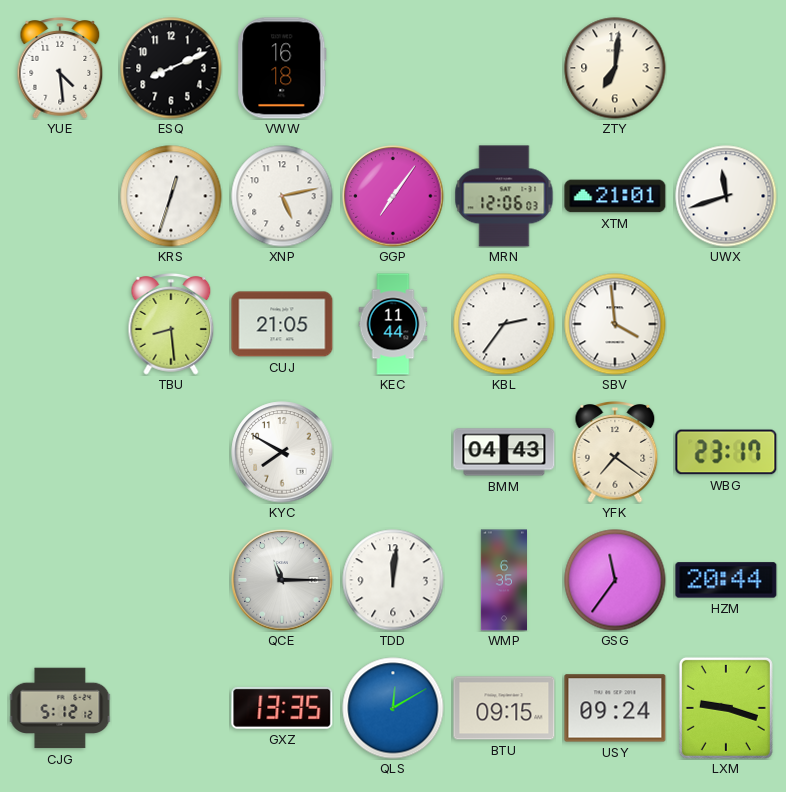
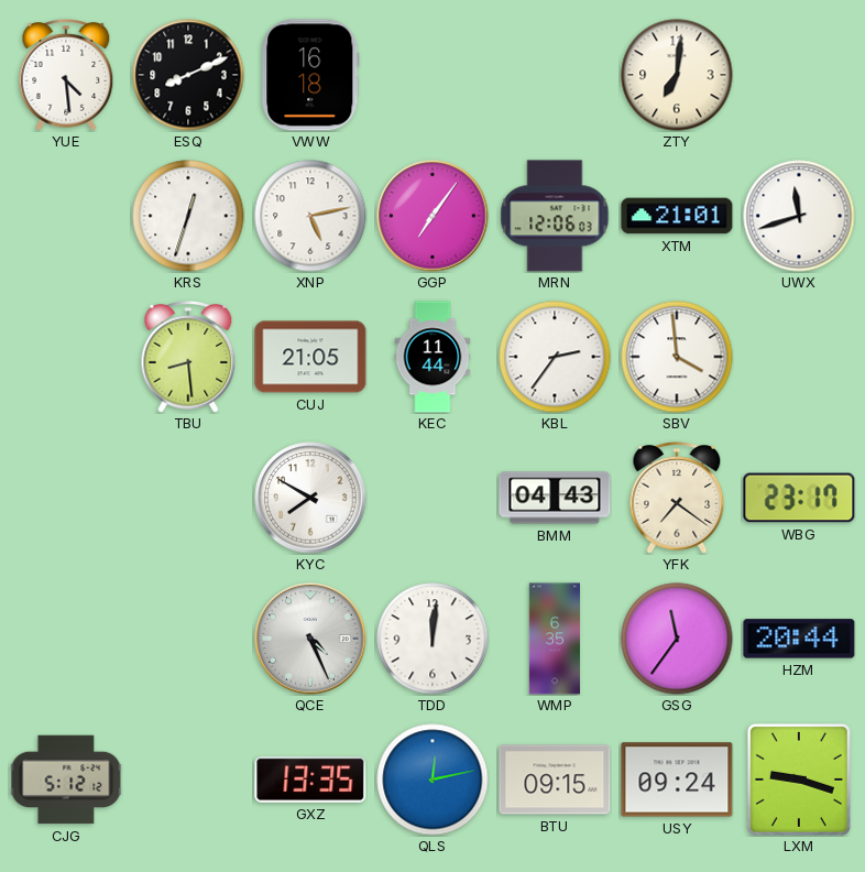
QCE: 11:15 -> 4:26 (310, 639)
QLS: 12:10 -> 12:13 (432, 780)
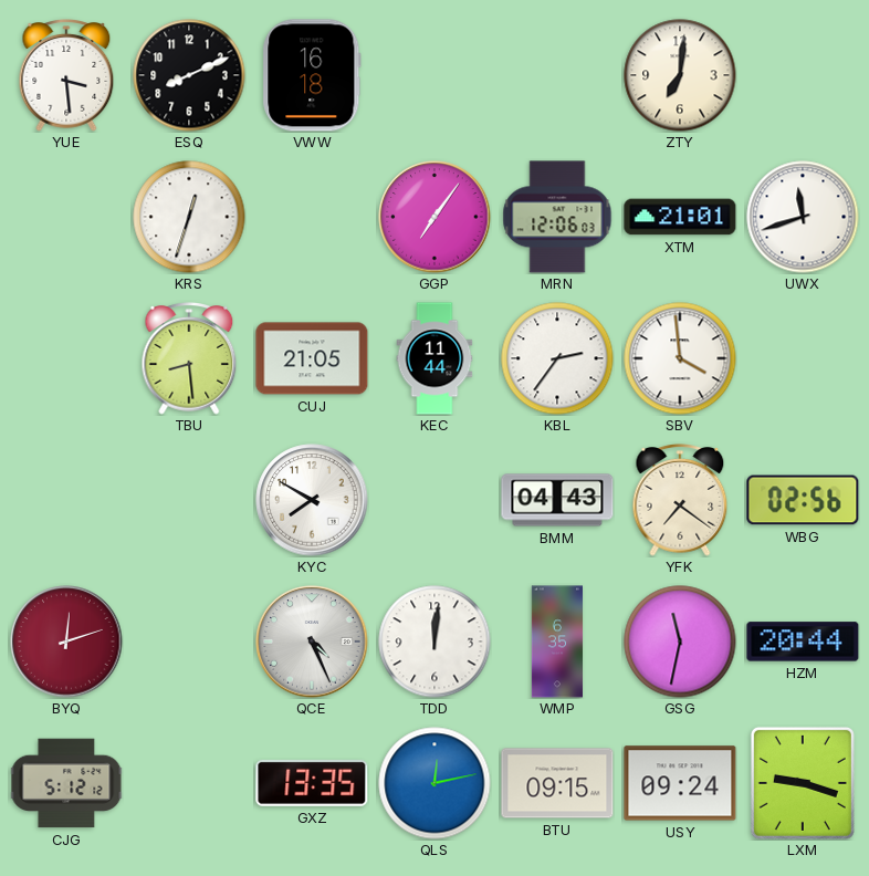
YUE: 4:29 -> 3:29 (66, 75)
XNP: 5:13 -> none (310, 216)
WBG: 23:17 -> 02:56 (803, 500)
BYQ: none -> 12:12 (66, 642)
GSG: 11:36 -> 11:32 (680, 642)
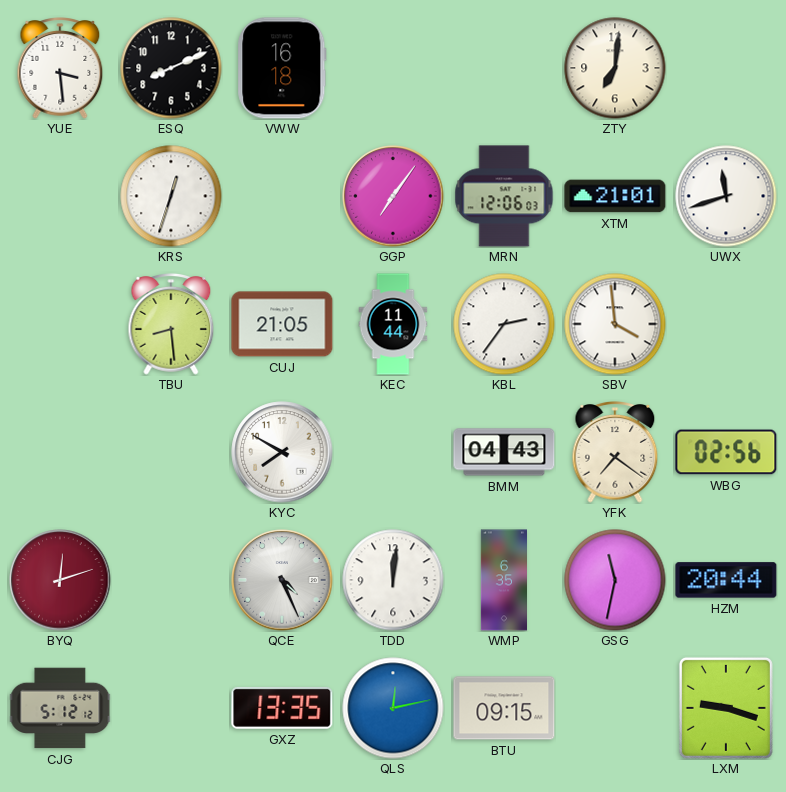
USY: 09:24 -> none (680, 783)
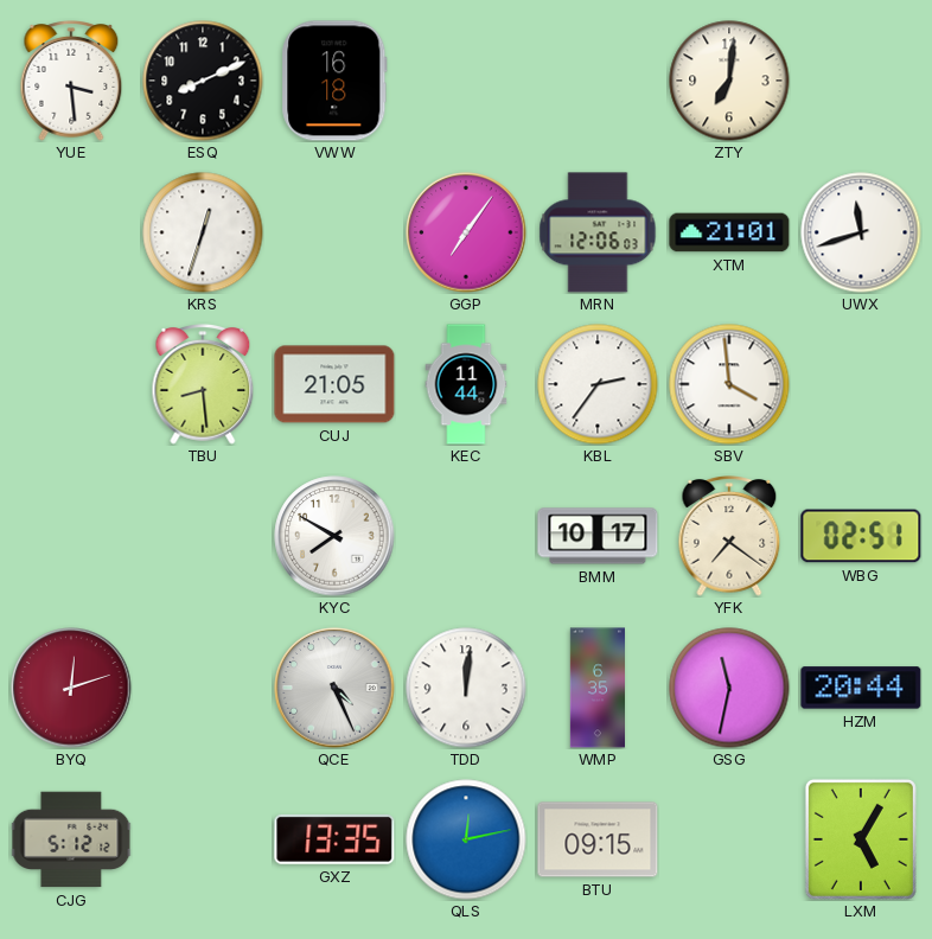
BMM: 04:43 -> 10:17 (598, 536)
WBG: 02:56 -> 02:51 (861, 536)
LXM: 9:18 -> 5:05 (861, 839)
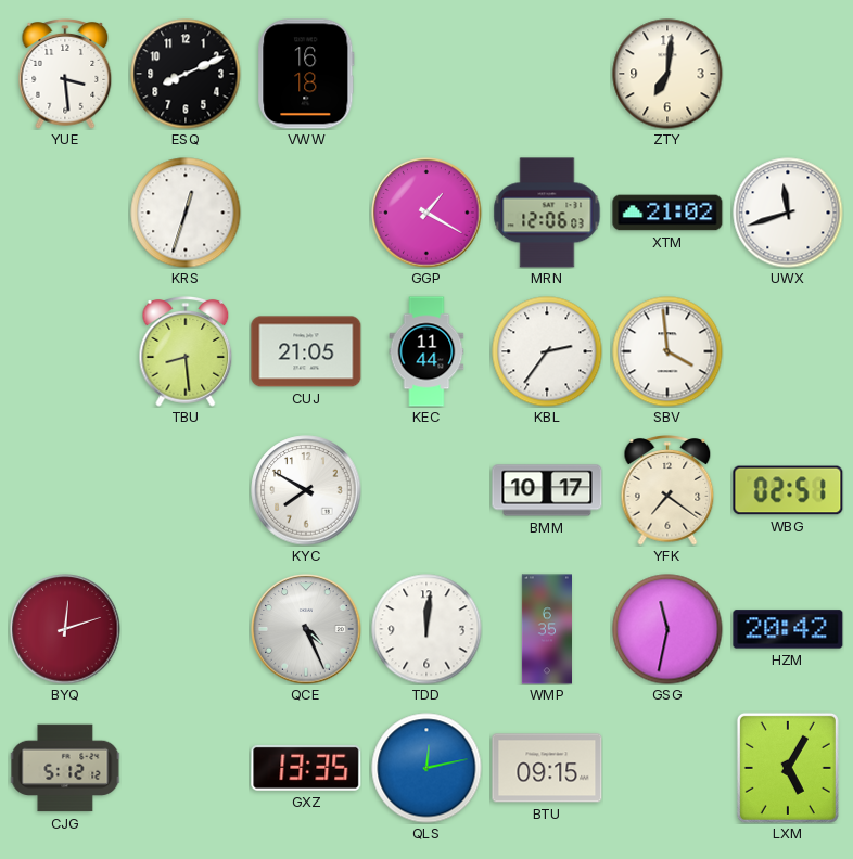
GGP: 7:06 -> 1:20 (426, 213)
XTM: 21:01 -> 21:02 (667, 213)
HZM: 20:44 -> 20:42 (788, 629)
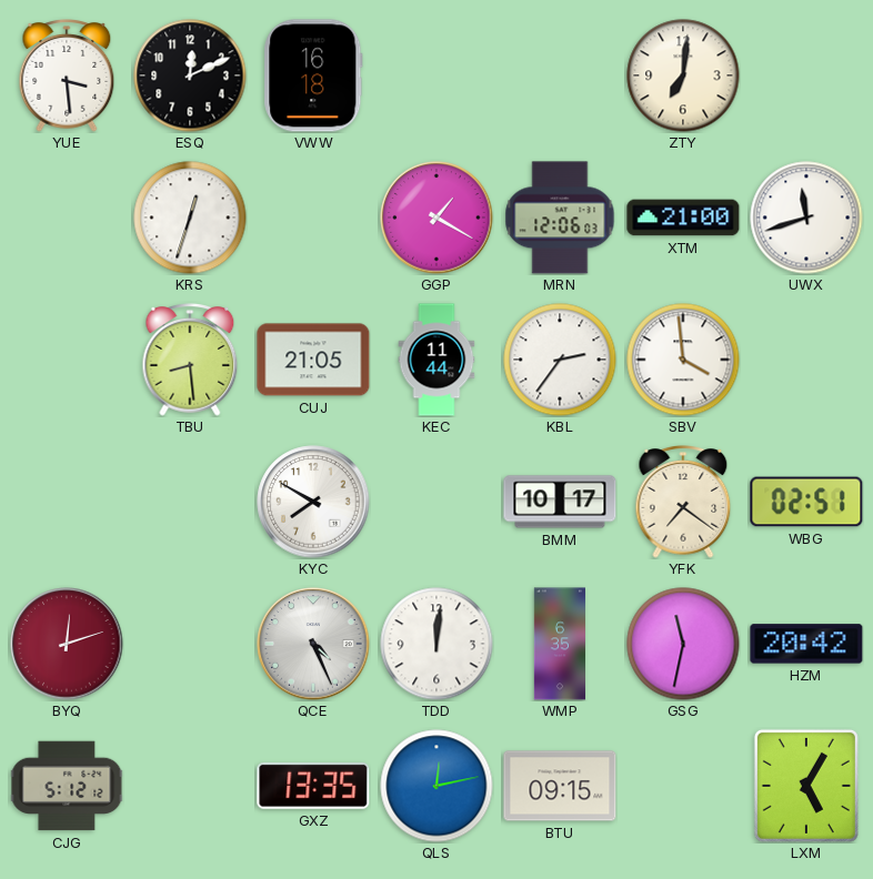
ESQ: 8:11 -> 12:11 (190, 75)
XTM: 21:02 -> 21:00 (683, 218)
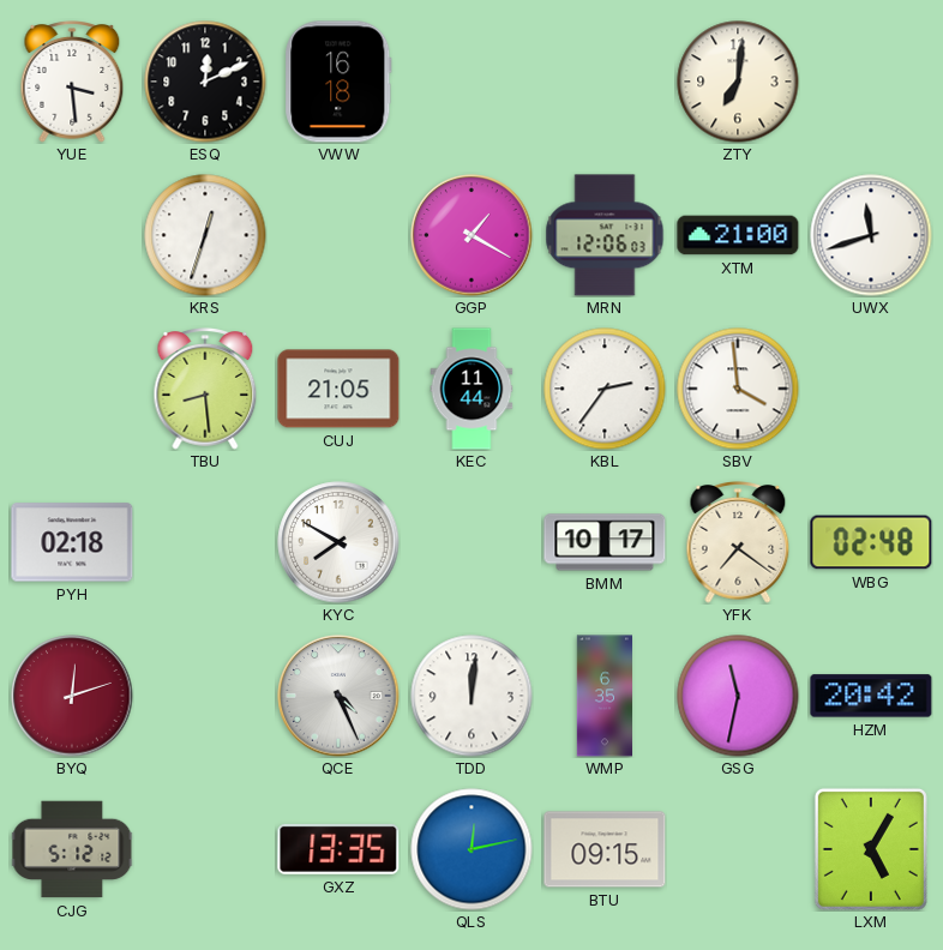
PYH: none -> 02:18 (72, 542)
WBG: 02:51 -> 02:48 (871, 542)
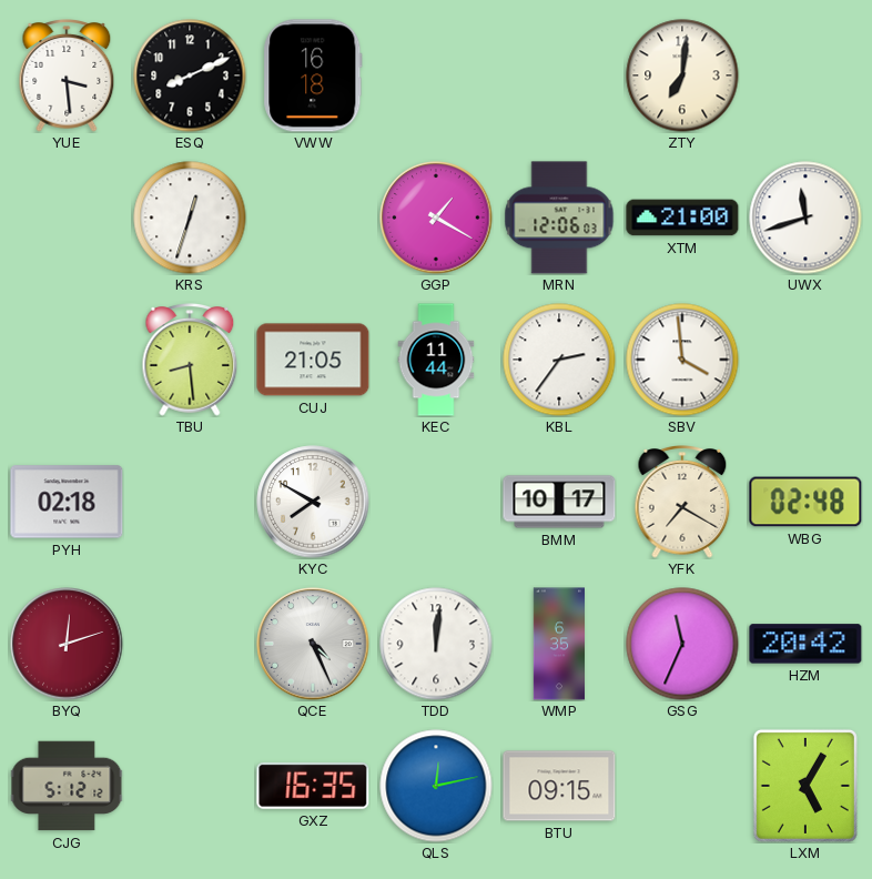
ESQ: 12:11 -> 8:11 (190, 75)
YFK: 7:21 -> 7:20 (682, 502)
GSG: 11:32 -> 11:34 (682, 644)
GXZ: 13:35 -> 16:35 (313, 786)
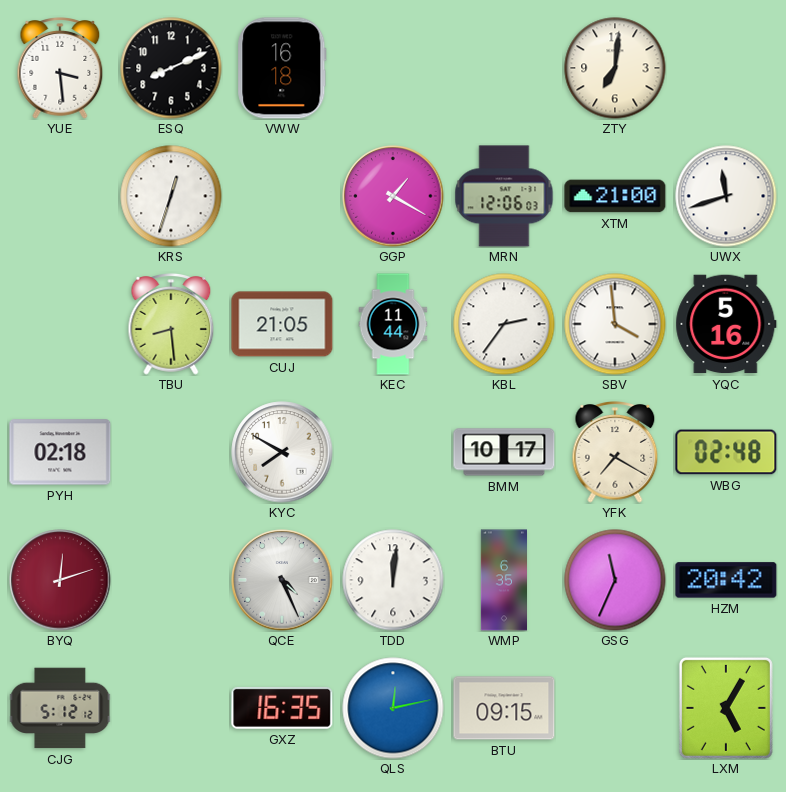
YQC: none -> 5:16 (726, 324)
